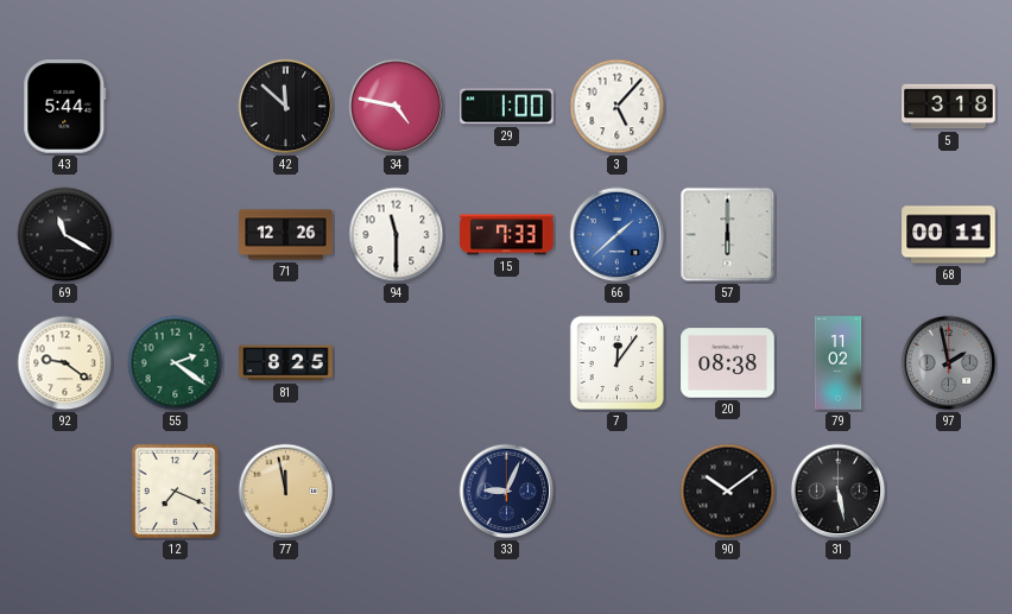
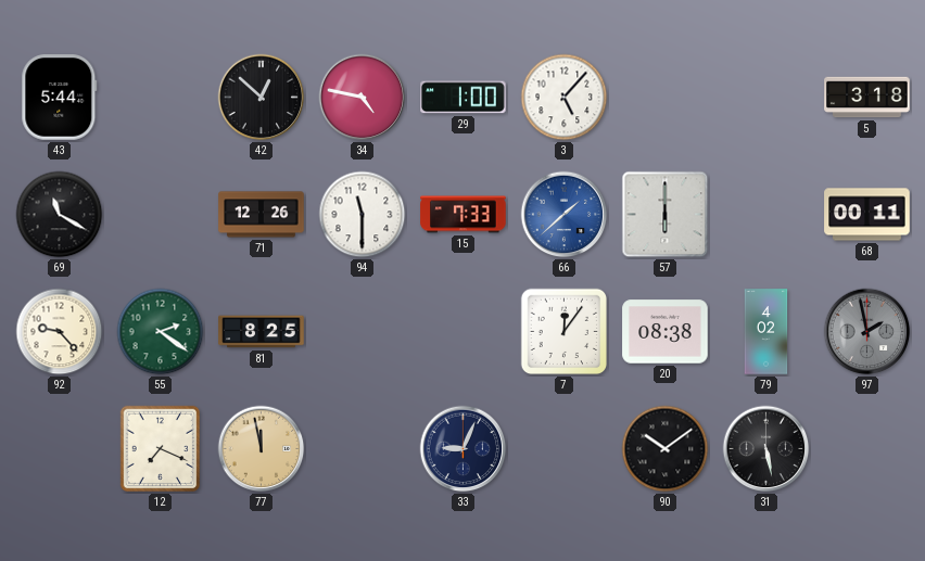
42: 11:52 -> 12:52 (262, 98)
92: 9:21 -> 9:23 (60, 332)
79: 11:02 -> 4:02 (766, 332)
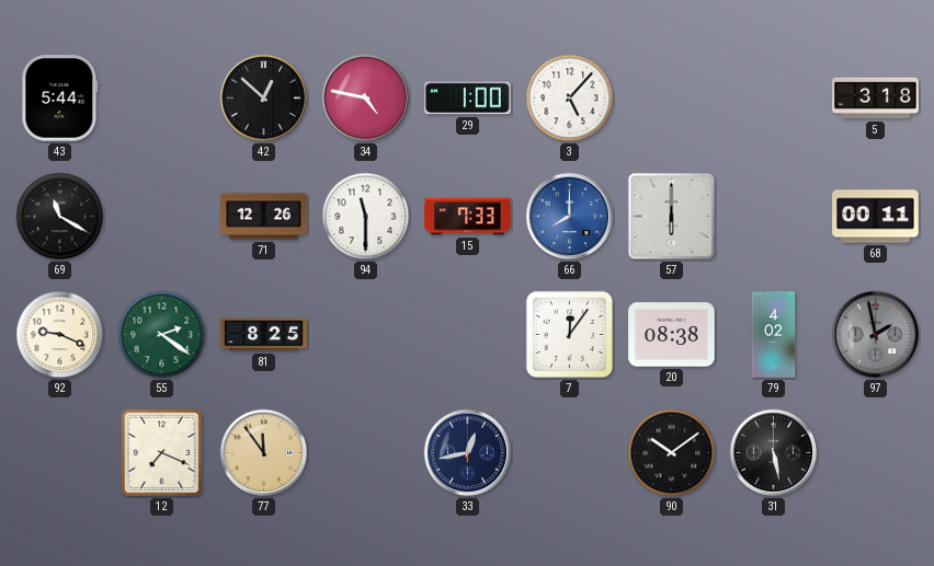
66: 1:38 -> 8:00 (570, 217)
92: 9:23 -> 9:19 (60, 335)
77: 11:58 -> 11:54 (264, 453)
33: 9:04 -> 12:43 (468, 453)
